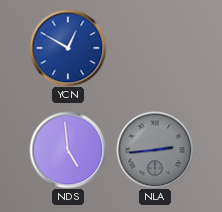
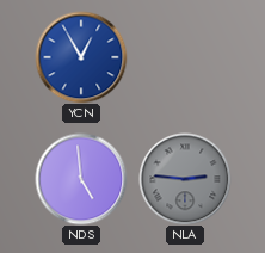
YCN: 12:50 -> 12:55 (81, 57)
NLA: 2:44 -> 2:46 (185, 179)
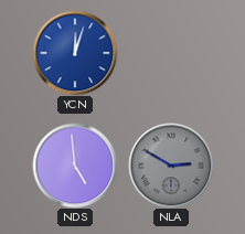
YCN: 12:55 -> 12:03 (75, 53)
NLA: 2:46 -> 2:50 (171, 166)
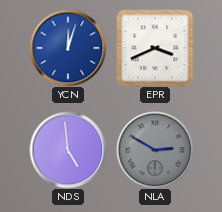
EPR: none -> 3:41 (155, 48)
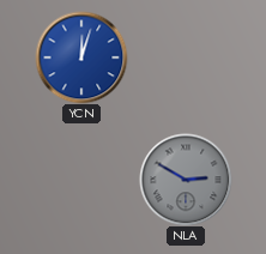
EPR: 3:41 -> none (155, 48)
NDS: 4:59 -> none (68, 150)
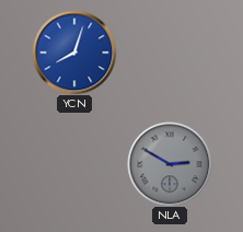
YCN: 12:03 -> 8:03 (74, 53)
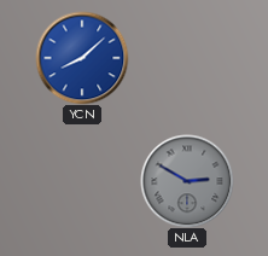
YCN: 8:03 -> 8:08 (82, 58)
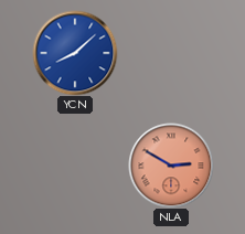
NLA dial: grey -> salmon (171, 166)
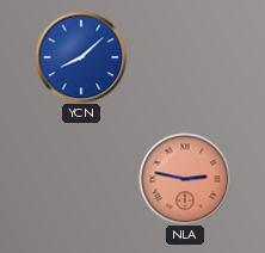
NLA: 2:50 -> 2:47 (185, 179)
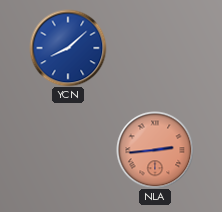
NLA: 2:47 -> 2:44 (155, 150)
